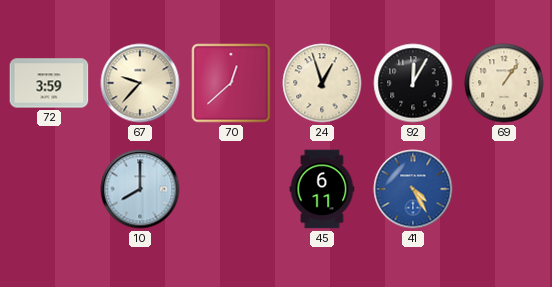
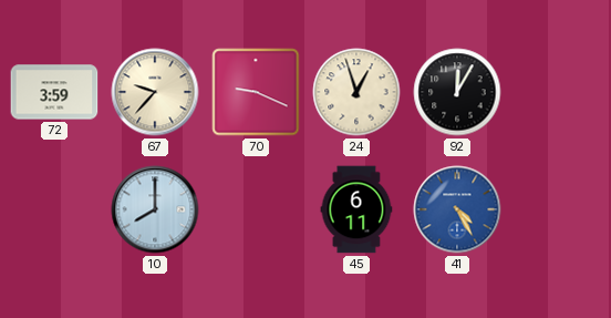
70: 12:38 -> 9:19 (256, 92)
69: 1:06 -> none (504, 83)
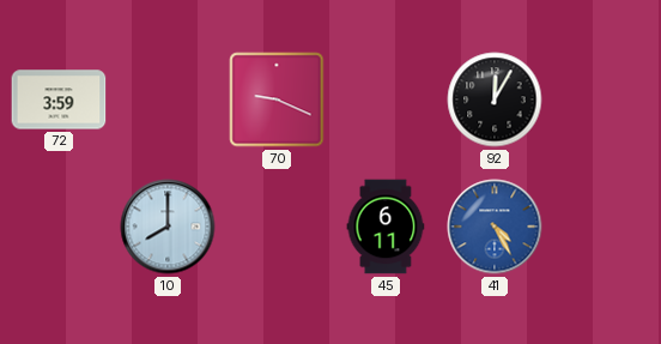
67: 9:37 -> none (155, 92)
24: 12:57 -> none (356, 92)
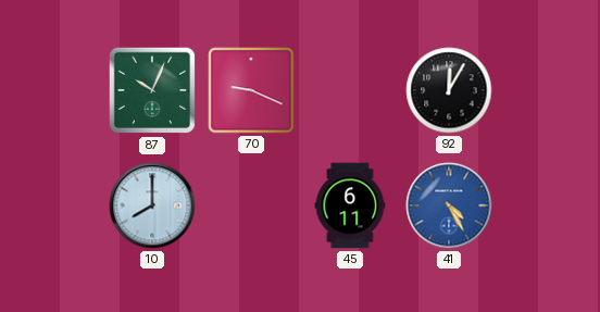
72: 3:59 -> none (59, 99)
87: none -> 10:04 (152, 90)
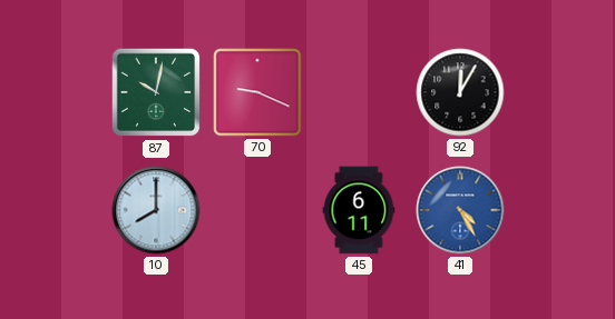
87: 10:04 -> 10:02 (156, 92)
